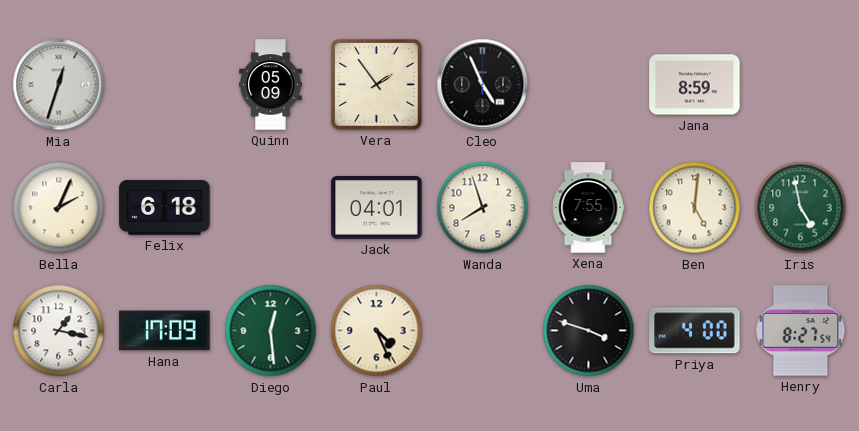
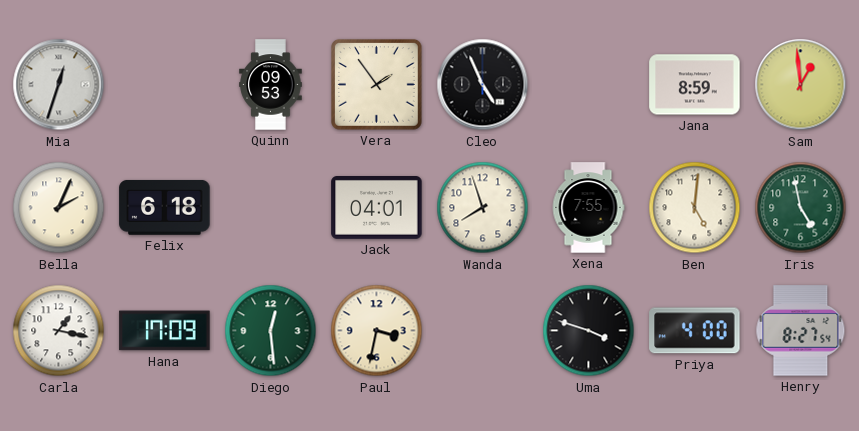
Quinn: 05:09 -> 09:53 (271, 85)
Sam: none -> 12:59 (801, 85)
Paul: 4:26 -> 3:32 (377, 331)
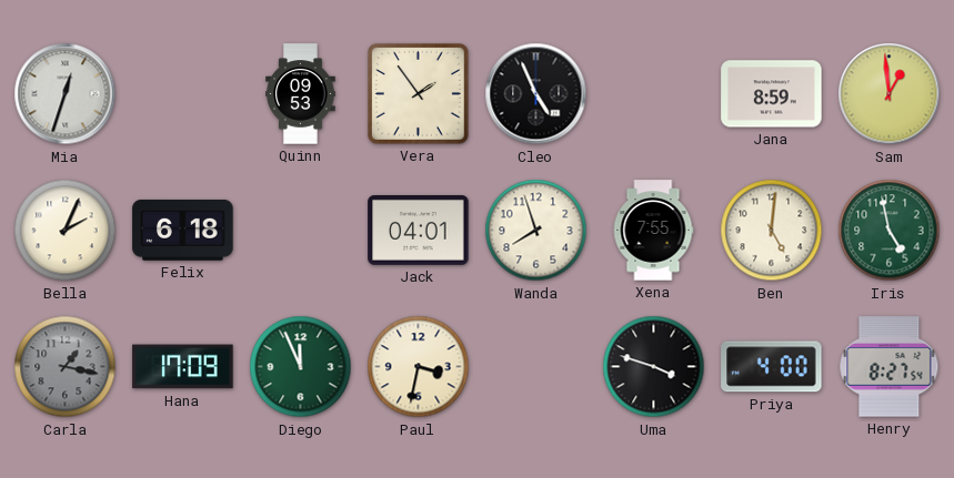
Carla dial: white -> grey (66, 367)
Diego: 12:29 -> 11:56 (301, 367)
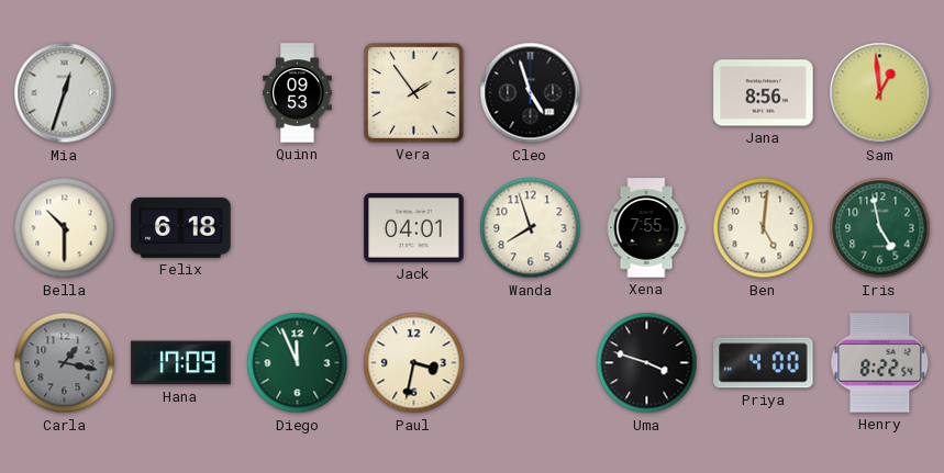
Cleo: 4:56 -> 4:57 (531, 93)
Jana: 8:59 -> 8:56 (764, 93)
Bella: 2:04 -> 10:30 (65, 228)
Henry: 8:27 -> 8:22 (880, 363)
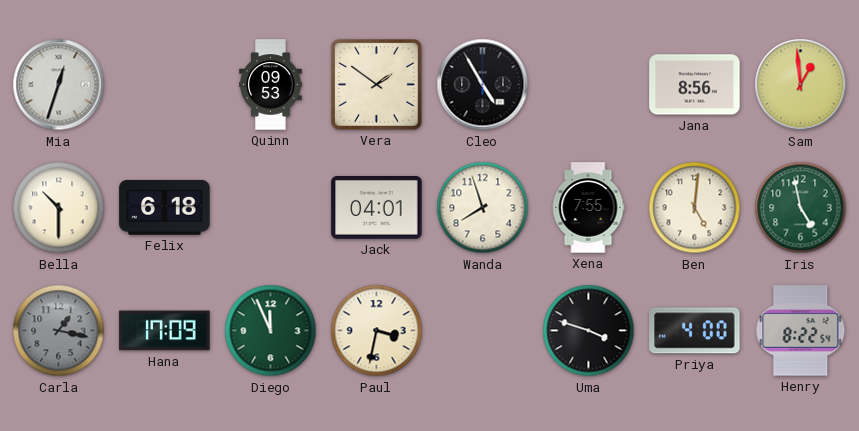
Vera: 1:54 -> 1:51 (376, 84)
Cleo: 4:57 -> 4:55 (483, 85)
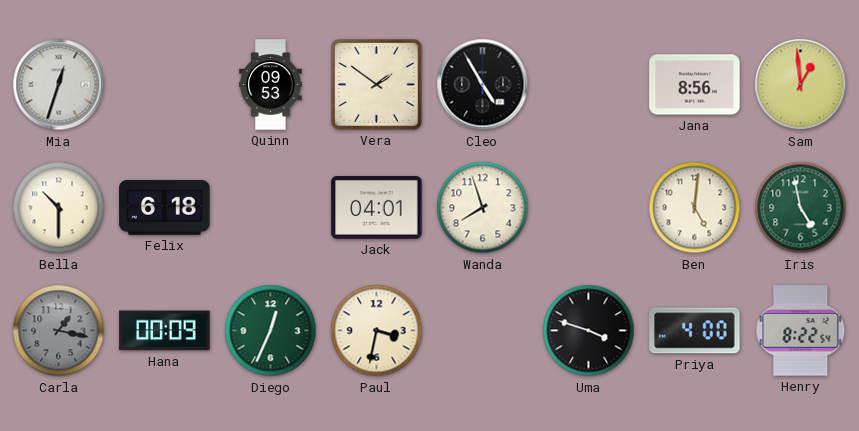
Xena: 7:55 -> none (588, 208)
Hana: 17:09 -> 00:09 (165, 331)
Diego: 11:56 -> 12:34 (271, 331)
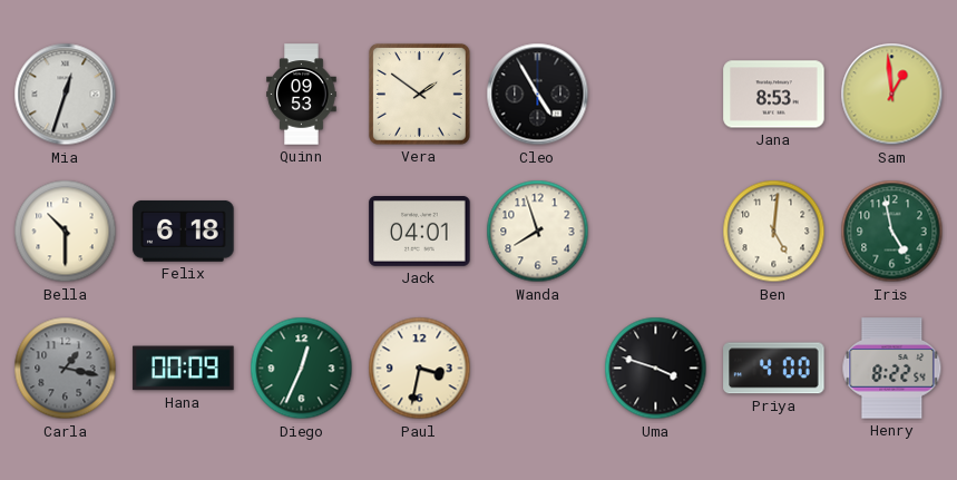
Jana: 8:56 -> 8:53 (774, 95)
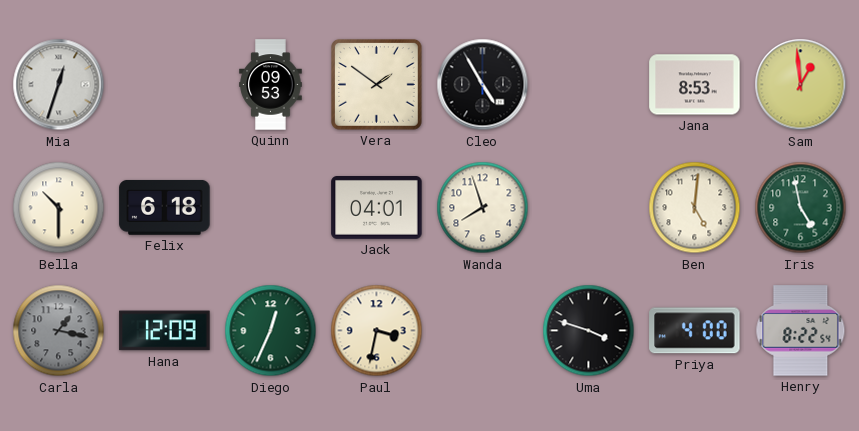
Hana: 00:09 -> 12:09 (165, 331)
